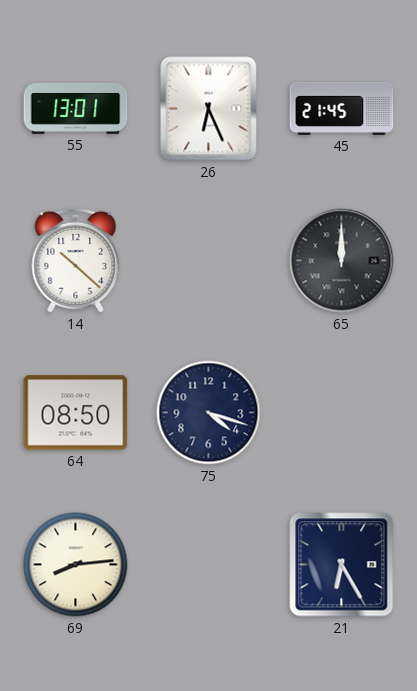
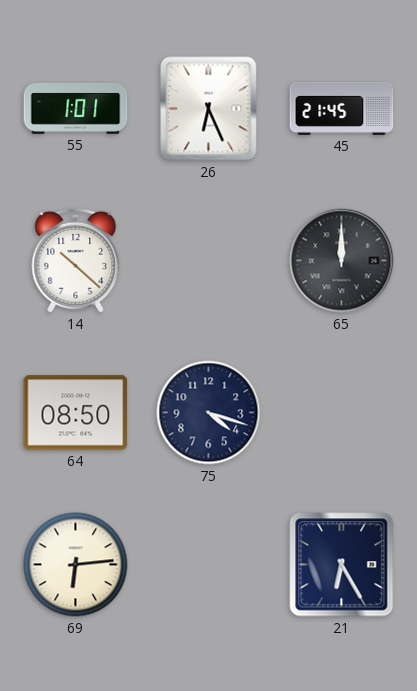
55: 13:01 -> 1:01 (76, 108)
69: 8:14 -> 6:14 (76, 565)
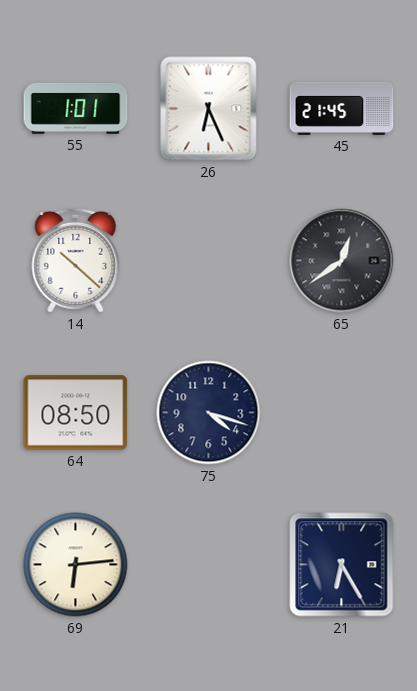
65: 12:00 -> 12:39 (342, 261)
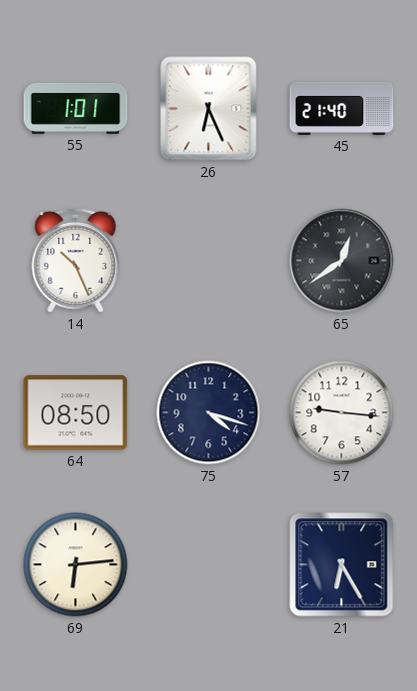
45: 21:45 -> 21:40 (342, 108)
14: 10:22 -> 10:26 (76, 260)
57: none -> 9:16 (342, 413)
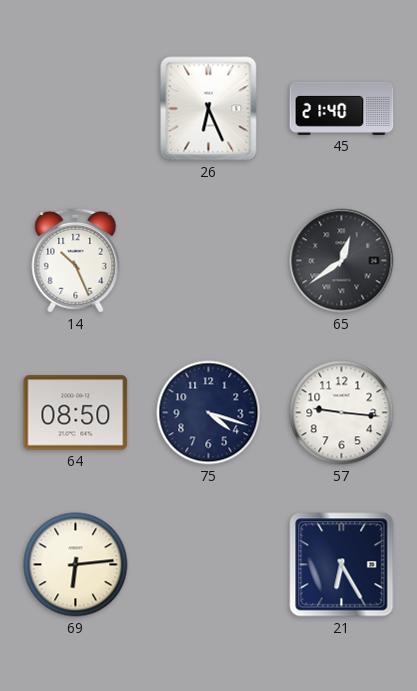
55: 1:01 -> none (76, 108)
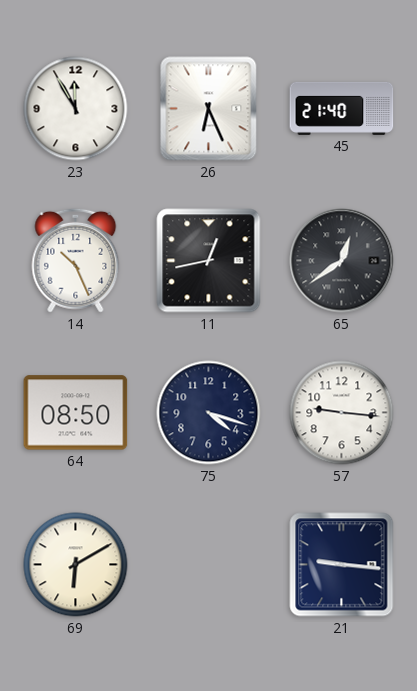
23: none -> 11:55 (76, 109)
11: none -> 12:43 (209, 261)
69: 6:14 -> 6:10 (76, 565)
21: 6:25 -> 9:16 (342, 565)
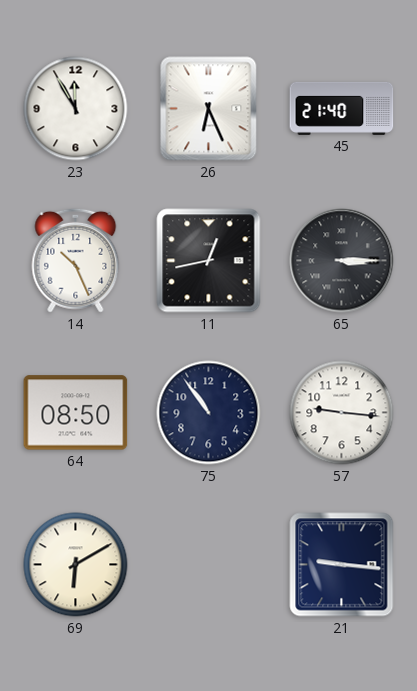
65: 12:39 -> 3:15 (342, 261)
75: 4:18 -> 10:54 (209, 413)
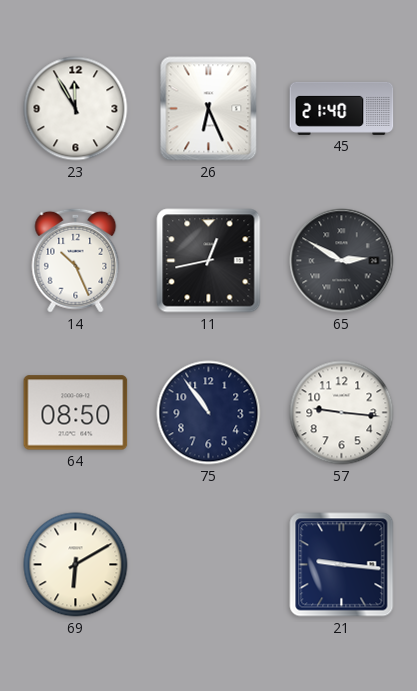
65: 3:15 -> 2:50 (342, 261)
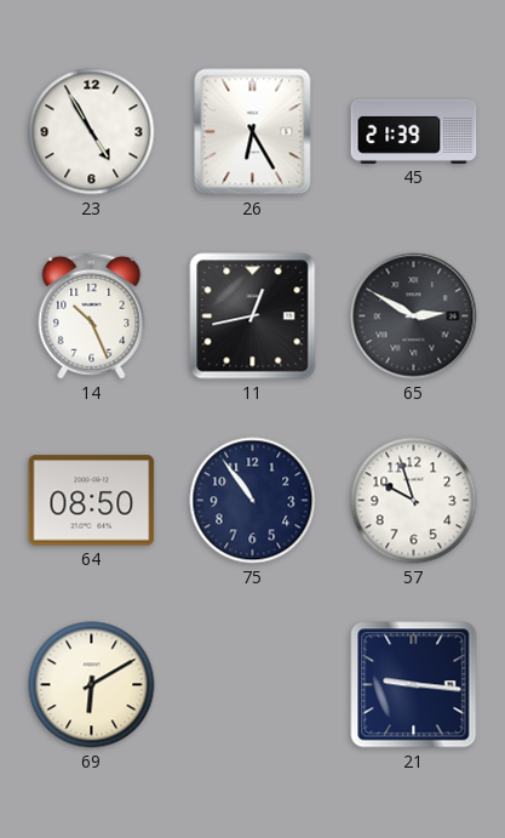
23: 11:55 -> 4:55 (92, 132)
26: 6:26 -> 6:25 (253, 132)
45: 21:40 -> 21:39 (414, 131)
57: 9:16 -> 9:57 (414, 501)
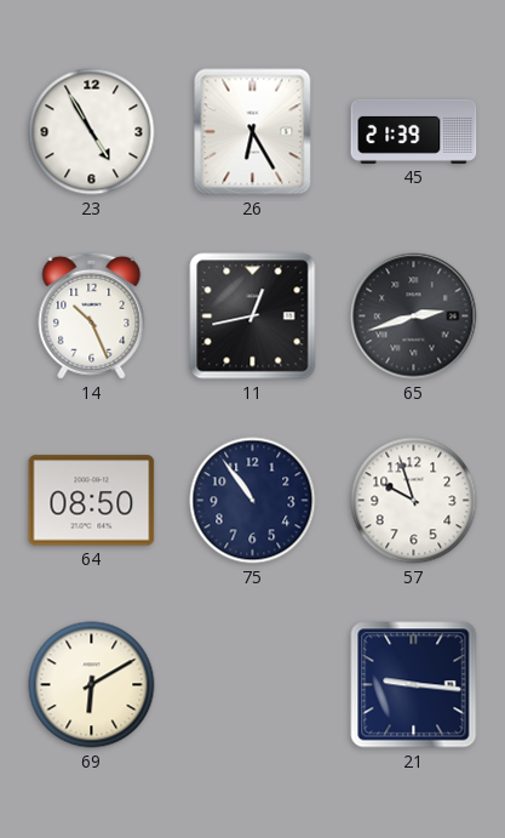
65: 2:50 -> 2:42 (414, 317)
